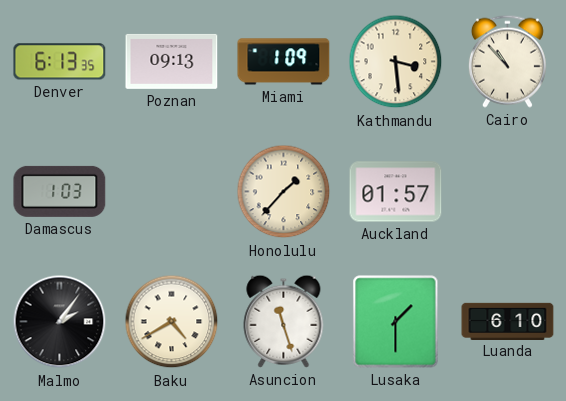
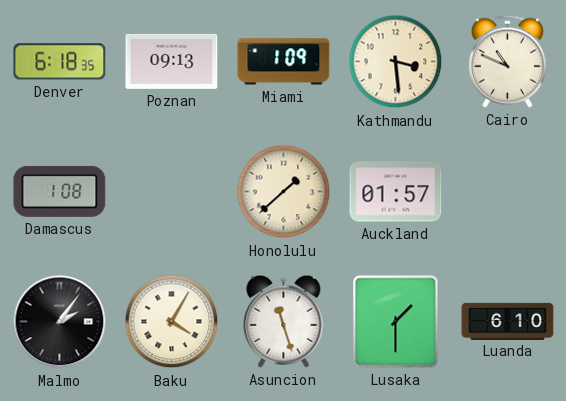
Denver: 6:13 -> 6:18 (60, 62)
Cairo: 10:53 -> 10:49 (507, 61)
Damascus: 1:03 -> 1:08 (60, 191)
Honolulu: 1:37 -> 1:38 (284, 192)
Baku: 4:40 -> 4:05 (172, 322)
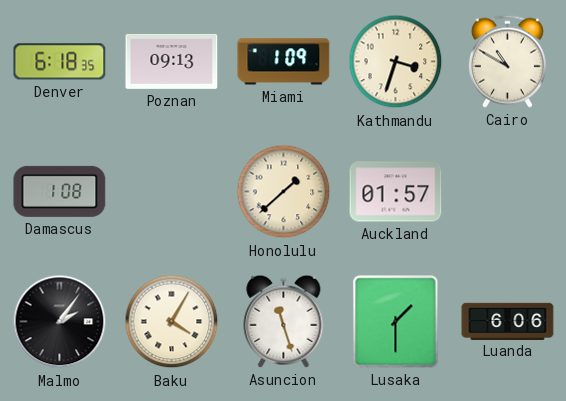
Kathmandu: 3:29 -> 3:33 (396, 62)
Cairo: 10:49 -> 10:50 (507, 61)
Luanda: 6:10 -> 6:06 (508, 321)
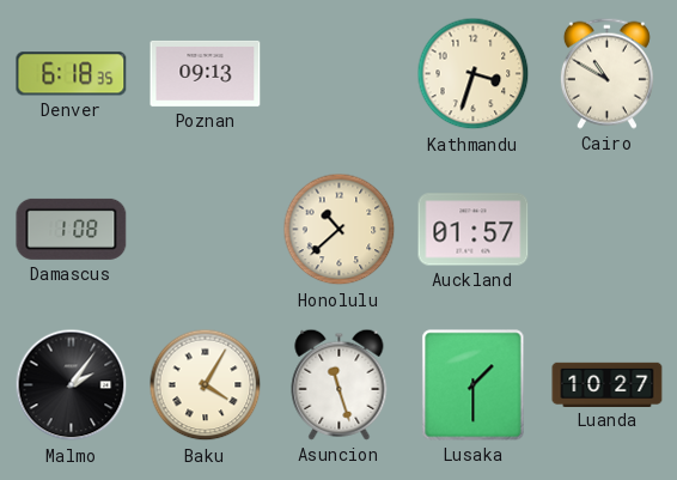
Miami: 1:09 -> none (284, 62)
Honolulu: 1:38 -> 10:38 (340, 230)
Luanda: 6:06 -> 10:27 (608, 384)
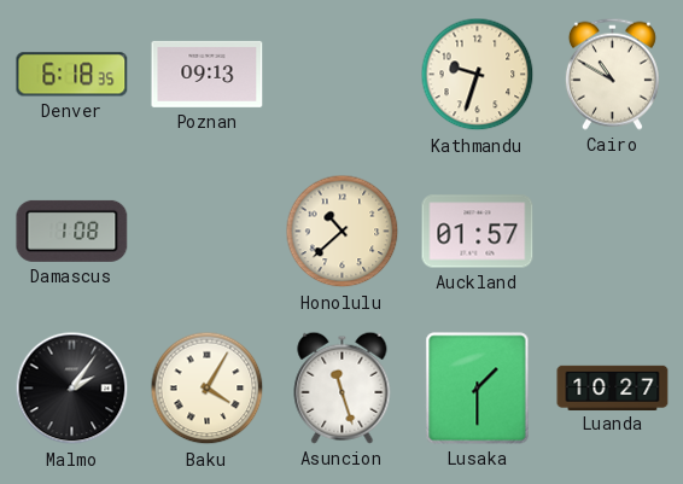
Kathmandu: 3:33 -> 9:33 (478, 75)
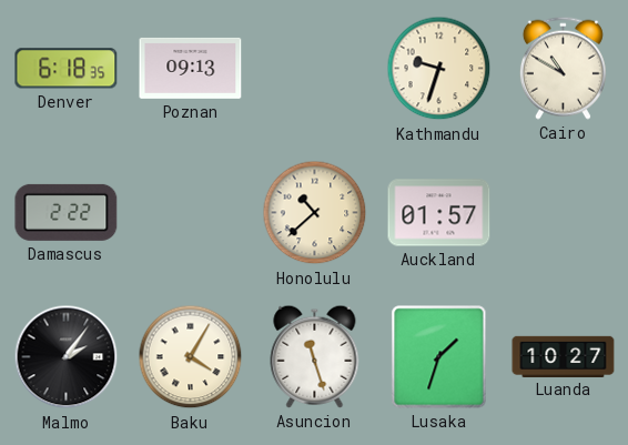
Damascus: 1:08 -> 2:22 (67, 212)
Lusaka: 1:30 -> 1:33 (439, 357)
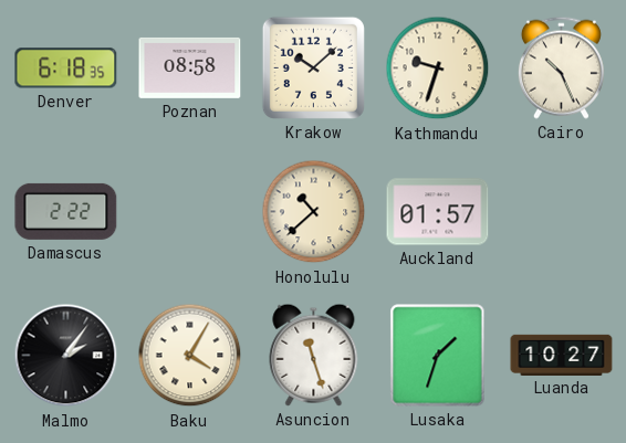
Poznan: 09:13 -> 08:58 (190, 67)
Krakow: none -> 10:08 (313, 67)
Cairo: 10:50 -> 10:26 (561, 67)
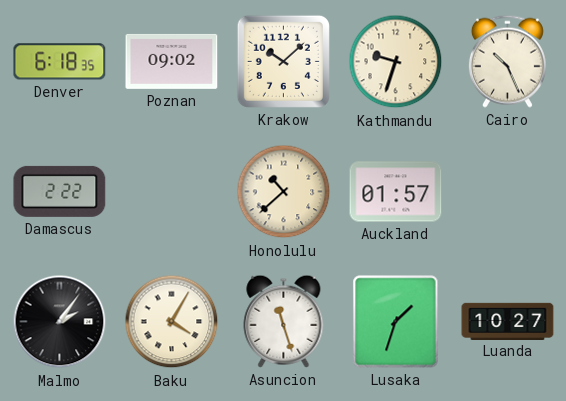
Poznan: 08:58 -> 09:02 (172, 61)
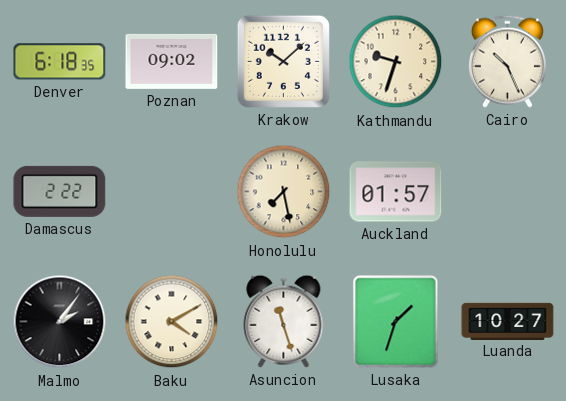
Honolulu: 10:38 -> 7:28 (284, 192)
Baku: 4:05 -> 4:10 (172, 322)
